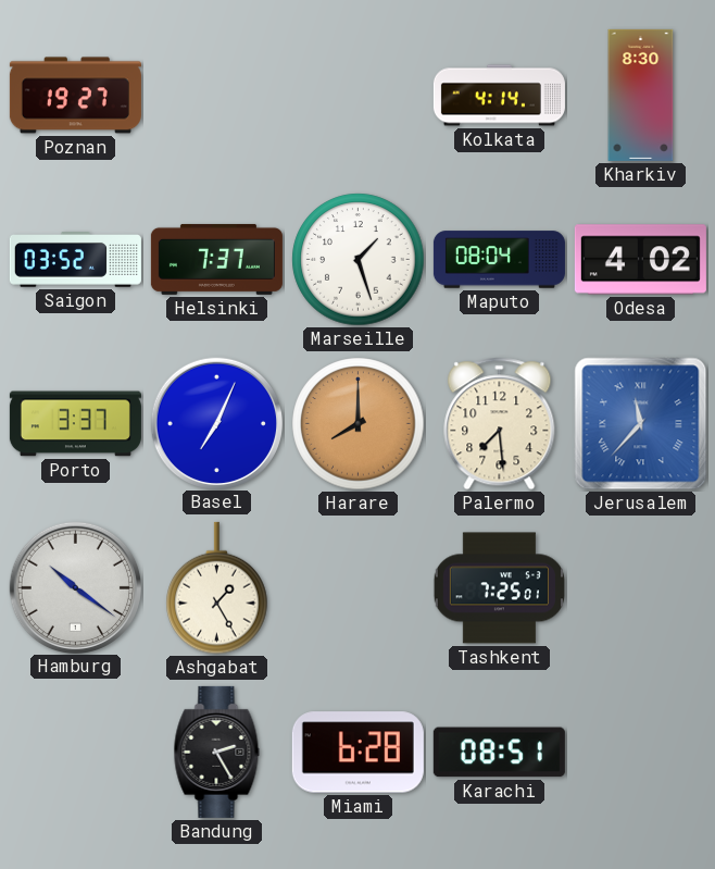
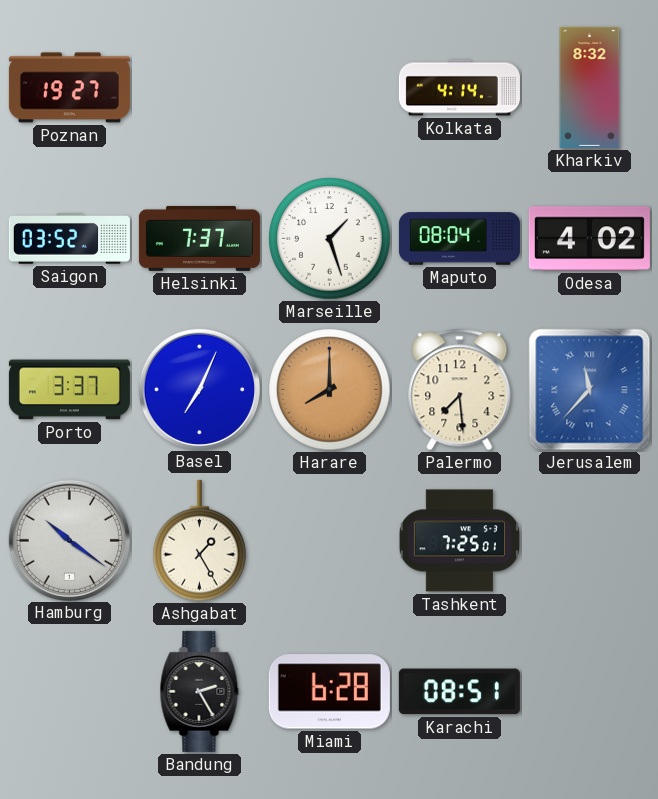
Kharkiv: 8:30 -> 8:32 (590, 87)
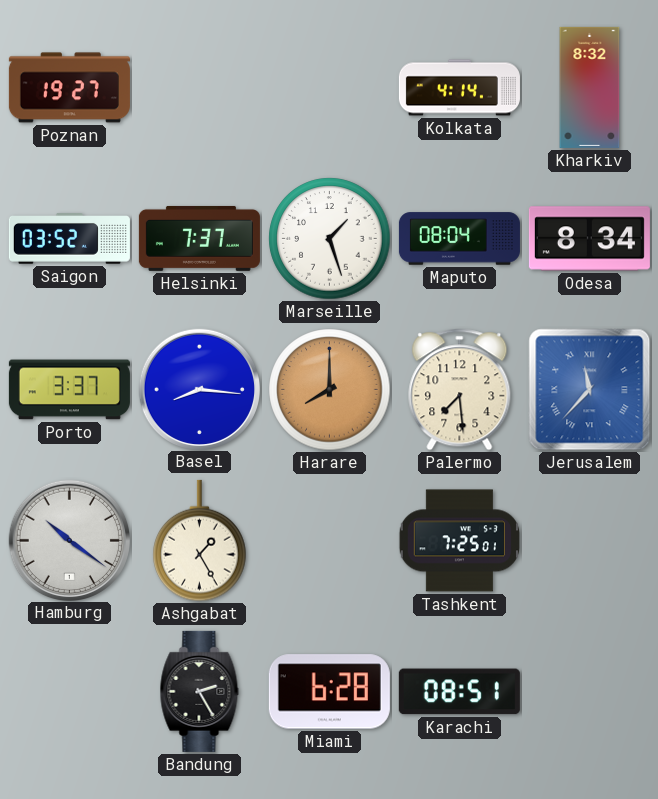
Odesa: 4:02 -> 8:34 (589, 239)
Basel: 7:04 -> 8:16 (199, 389)
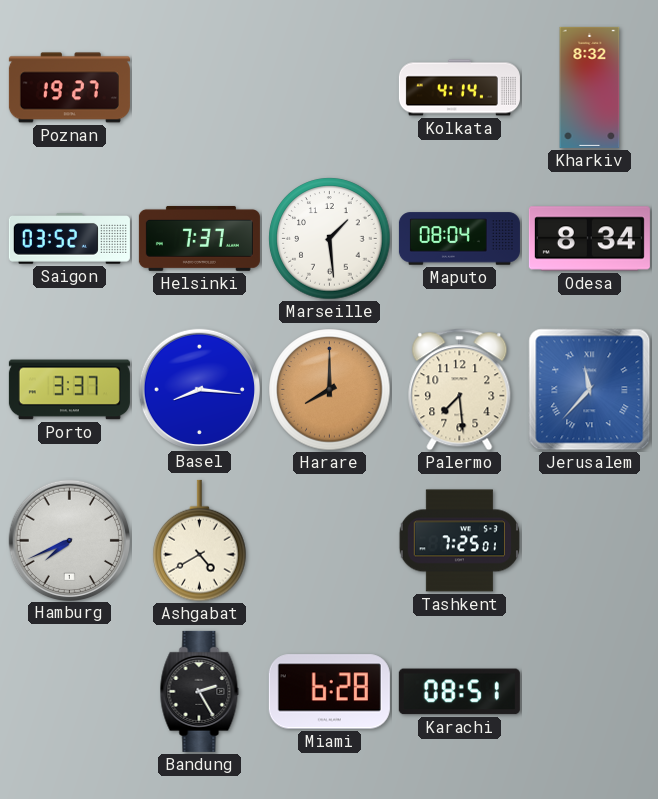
Marseille: 1:27 -> 1:29 (330, 239)
Hamburg: 10:21 -> 7:41 (69, 540)
Ashgabat: 1:25 -> 4:40 (200, 541)
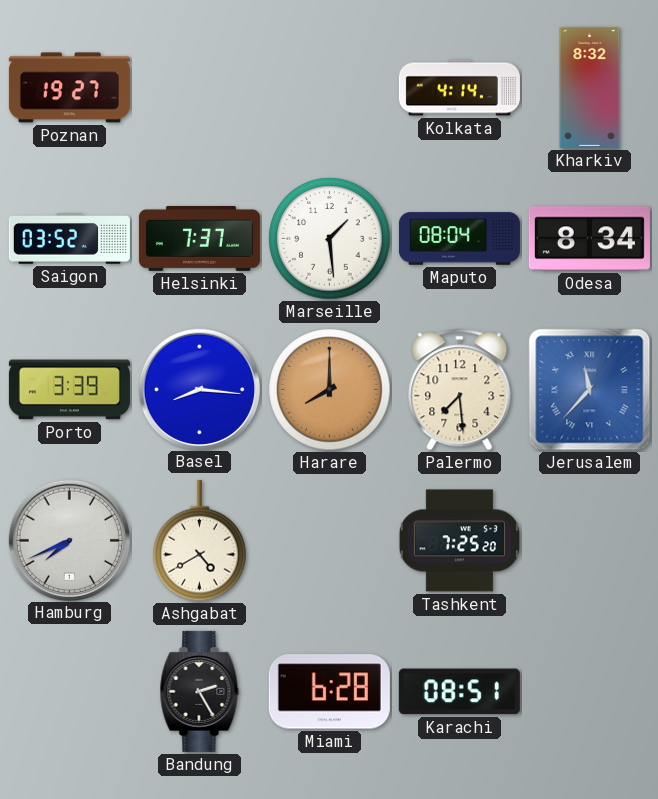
Porto: 3:37 -> 3:39 (69, 390)
Tashkent: 7:25:01 -> 7:25:20 (459, 541)
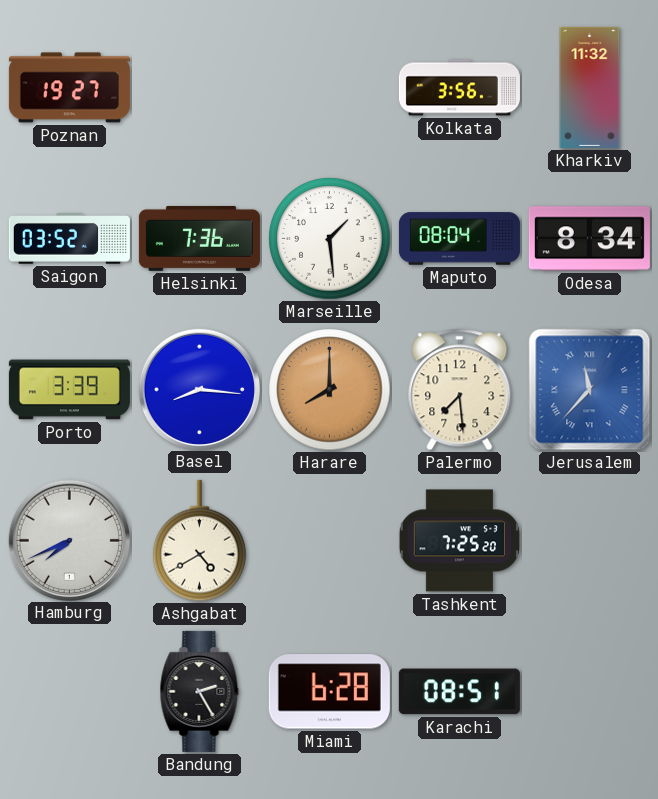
Kolkata: 4:14 -> 3:56 (459, 88)
Kharkiv: 8:32 -> 11:32 (590, 87)
Helsinki: 7:37 -> 7:36 (199, 238)
